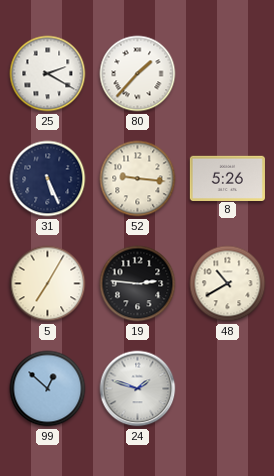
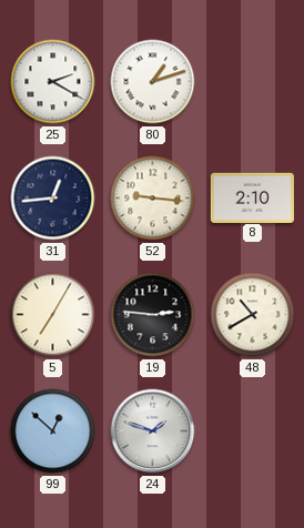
80: 1:37 -> 1:12 (153, 82)
31: 5:26 -> 12:44 (53, 199)
8: 5:26 -> 2:10 (252, 197)
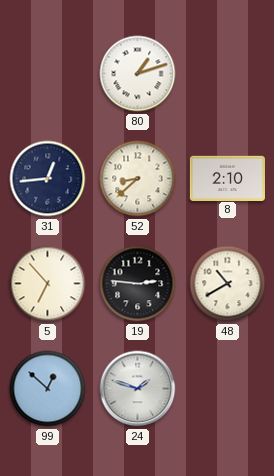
25: 2:20 -> none (53, 82)
52: 9:16 -> 8:38 (138, 179)
5: 7:05 -> 6:53 (48, 284)
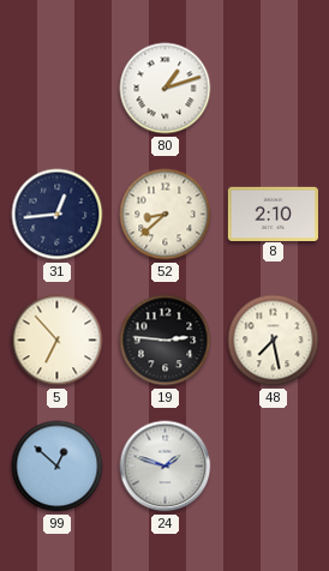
48: 10:40 -> 7:28 (274, 341)
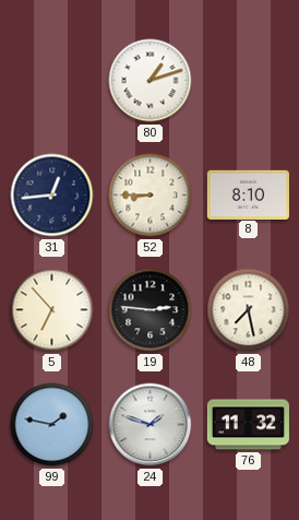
52: 8:38 -> 8:45 (151, 196)
8: 2:10 -> 8:10 (248, 194)
99: 12:52 -> 1:47 (52, 425)
76: none -> 11:32 (248, 425)
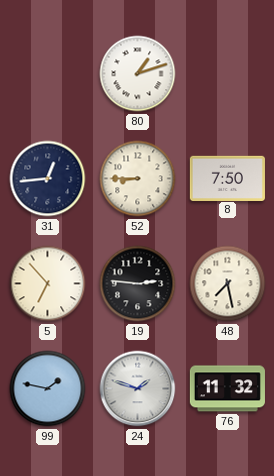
8: 8:10 -> 7:50 (227, 178)
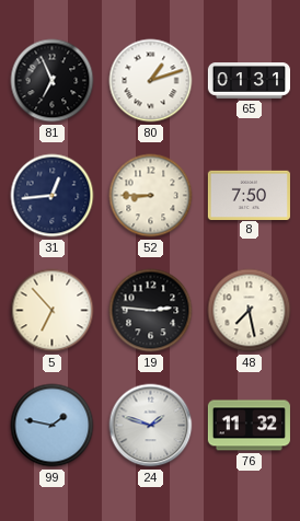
81: none -> 6:56 (53, 81)
65: none -> 01:31 (249, 81)
